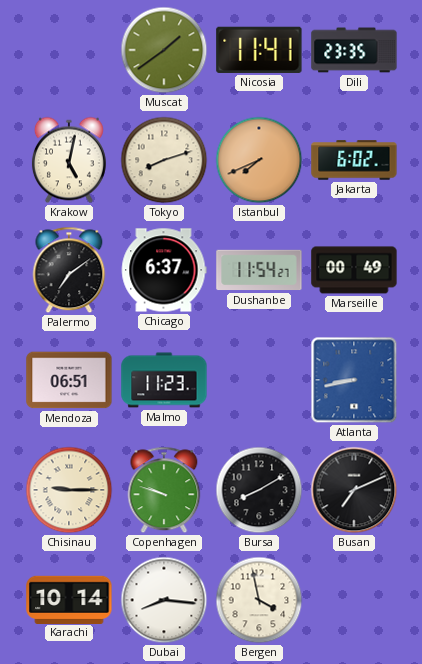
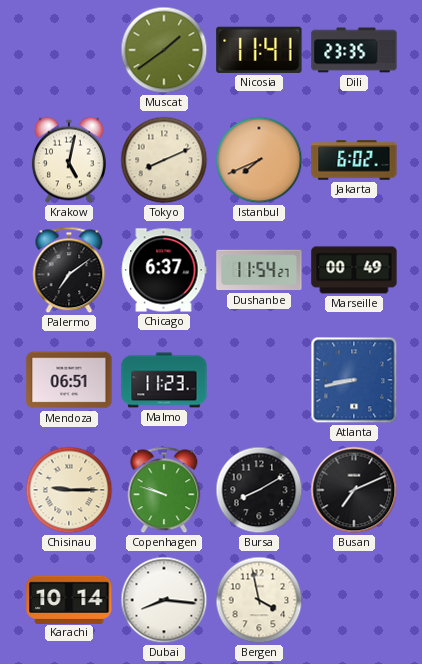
Tokyo: 8:12 -> 8:11 (164, 160)
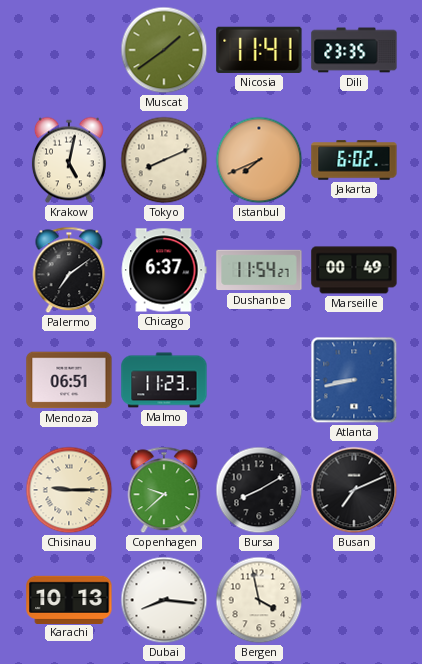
Copenhagen: 9:48 -> 9:38 (164, 490)
Karachi: 10:14 -> 10:13 (69, 599)
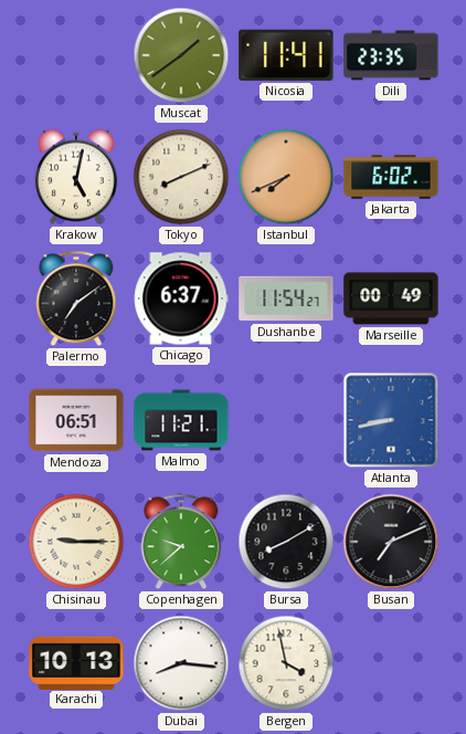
Malmo: 11:23 -> 11:21 (181, 420)
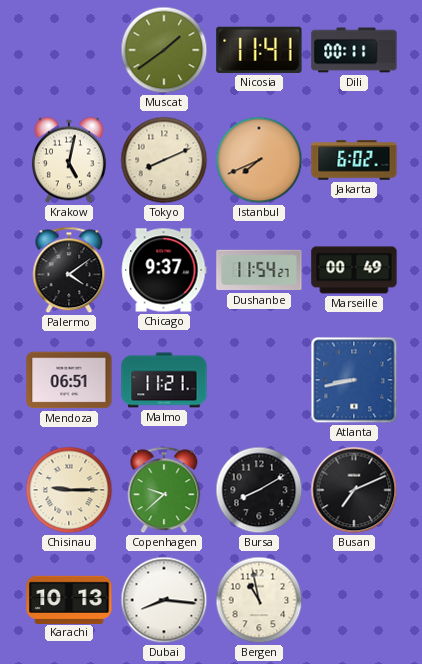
Dili: 23:35 -> 00:11 (354, 50)
Palermo: 7:09 -> 4:09 (69, 270)
Chicago: 6:37 -> 9:37 (164, 270)
Bergen: 3:58 -> 10:58 (259, 600)
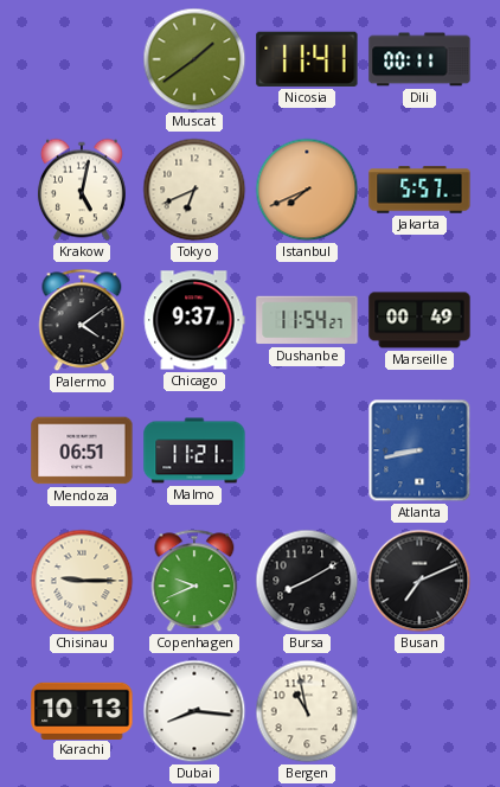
Tokyo: 8:11 -> 6:41 (194, 190)
Jakarta: 6:02 -> 5:57 (419, 190)
Copenhagen: 9:38 -> 9:41 (194, 581)
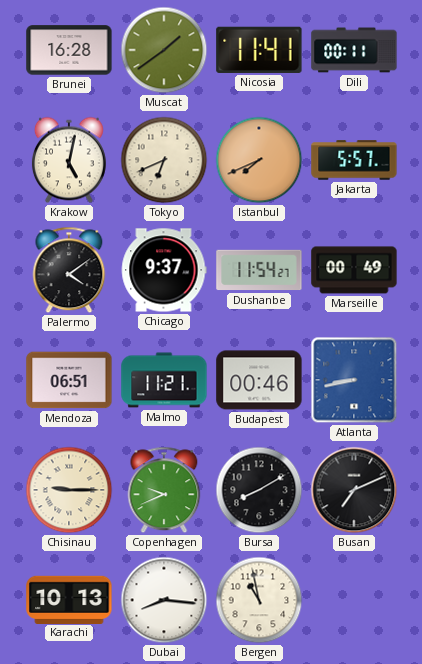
Brunei: none -> 16:28 (69, 50)
Budapest: none -> 00:46 (259, 380)
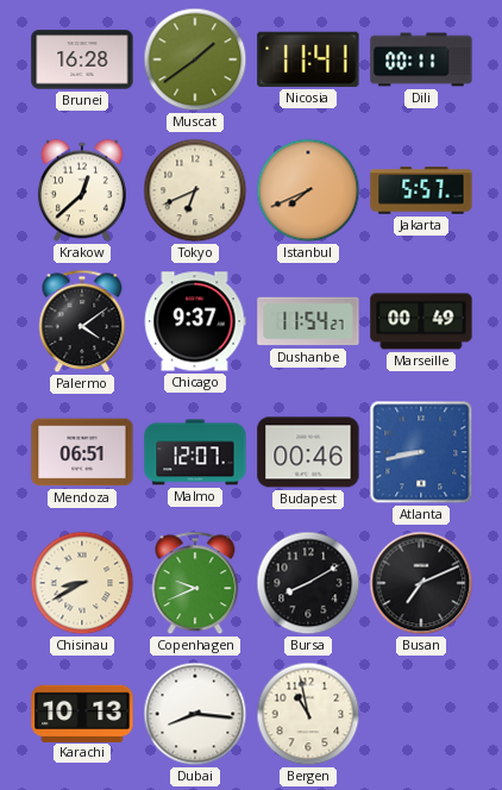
Krakow: 5:02 -> 12:38 (82, 190)
Malmo: 11:21 -> 12:07 (195, 452)
Chisinau: 9:15 -> 8:40 (82, 583)
